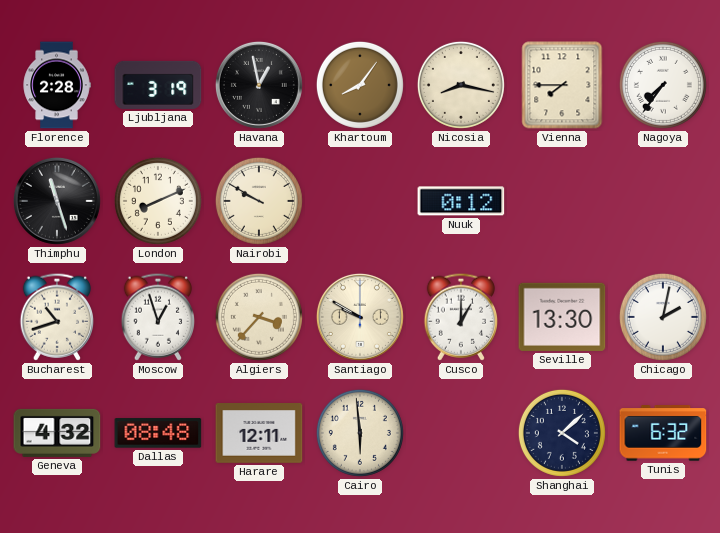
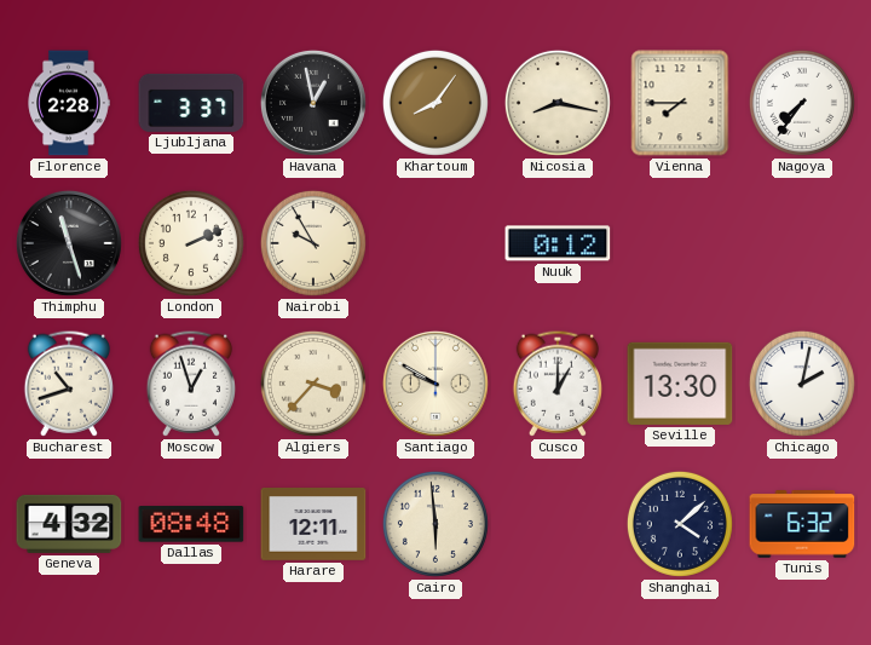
Ljubljana: 3:19 -> 3:37 (191, 103)
London: 8:11 -> 2:11 (191, 243)
Nairobi: 9:50 -> 9:55 (313, 243)
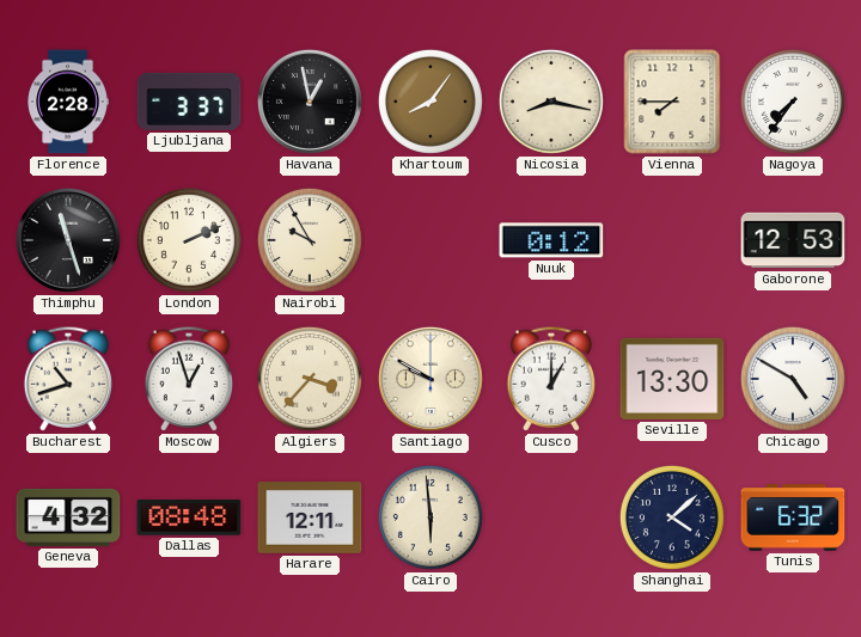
Gaborone: none -> 12:53 (793, 240)
Chicago: 2:02 -> 4:50 (793, 379)
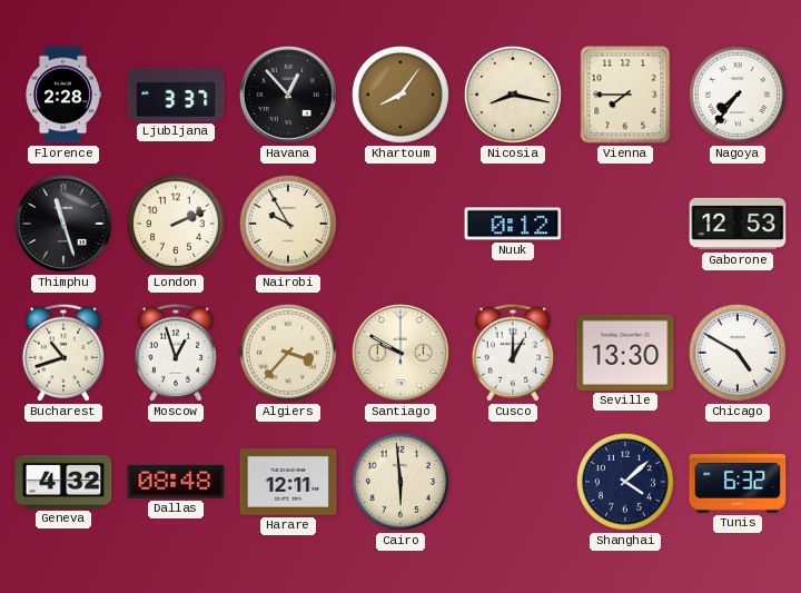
Havana: 12:58 -> 12:53 (288, 95)
